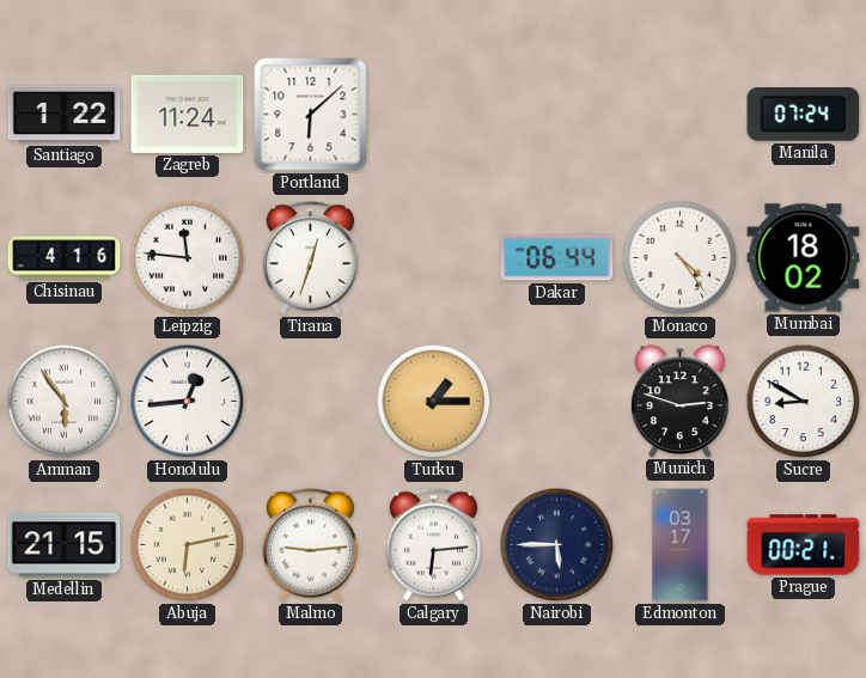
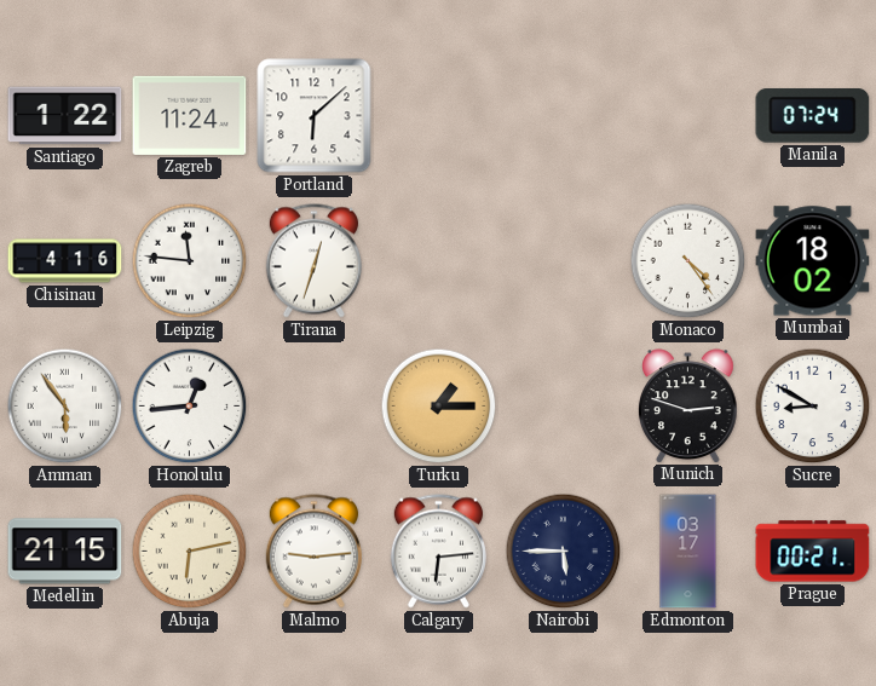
Dakar: 06:44 -> none (557, 258)
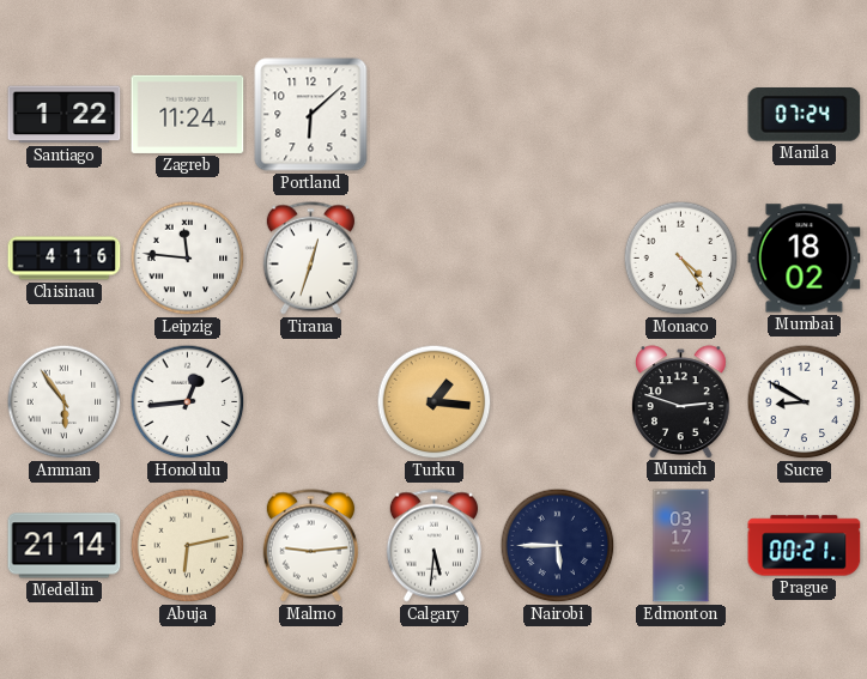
Turku: 1:15 -> 1:16 (435, 402)
Medellin: 21:15 -> 21:14 (65, 546)
Calgary: 6:14 -> 5:31 (433, 546)
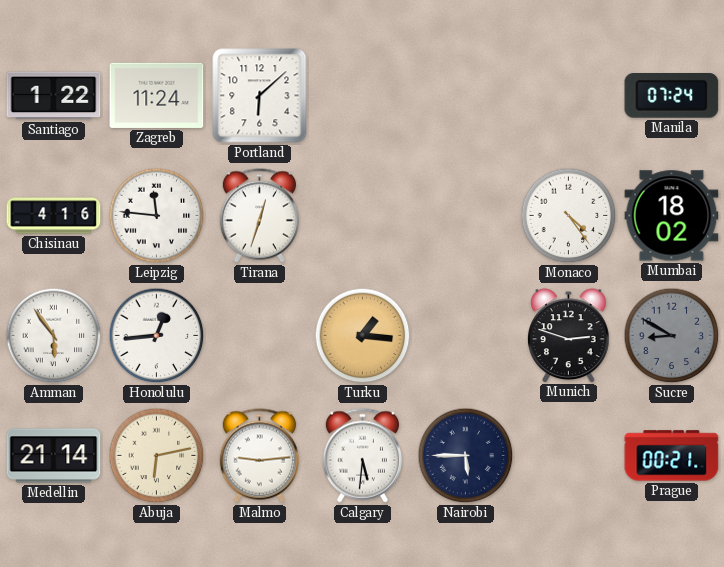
Sucre dial: white -> grey (672, 336)
Edmonton: 03:17 -> none (681, 546)
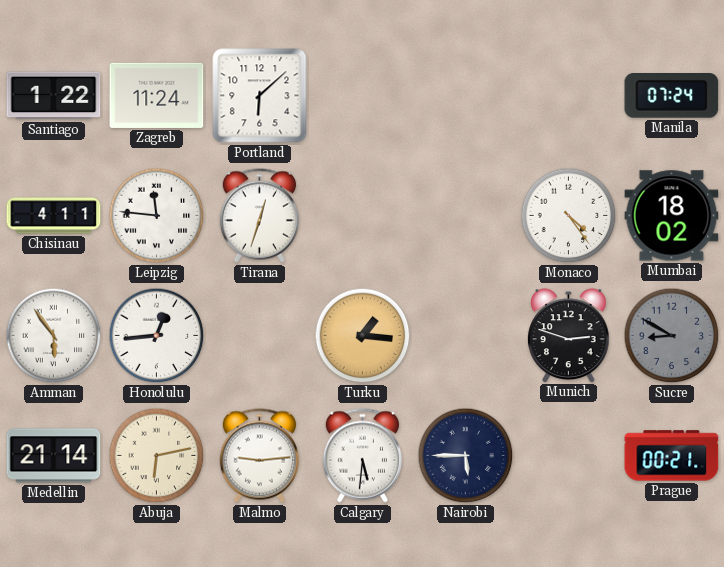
Chisinau: 4:16 -> 4:11 (54, 216)
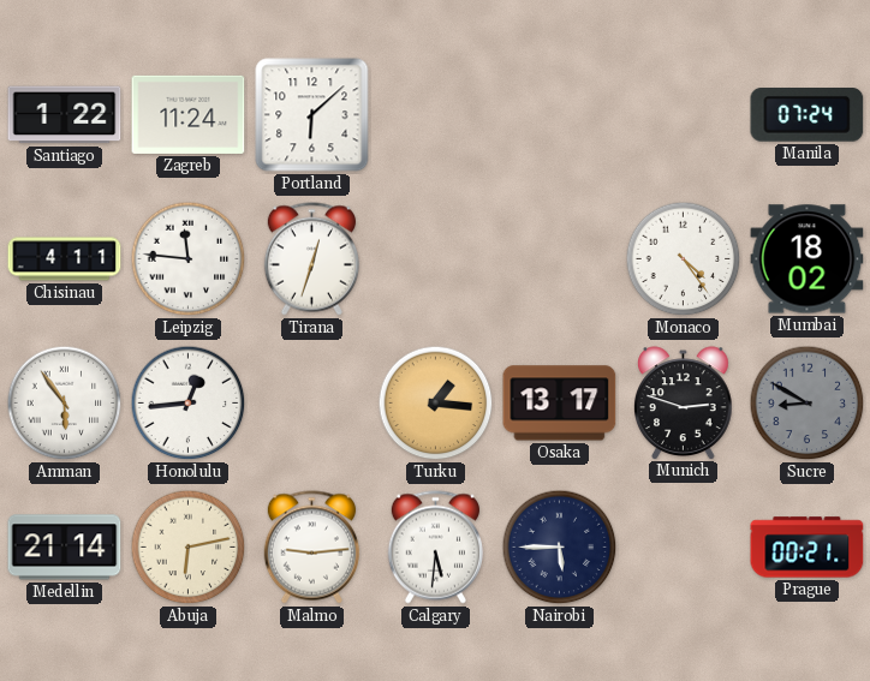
Osaka: none -> 13:17 (560, 404)
